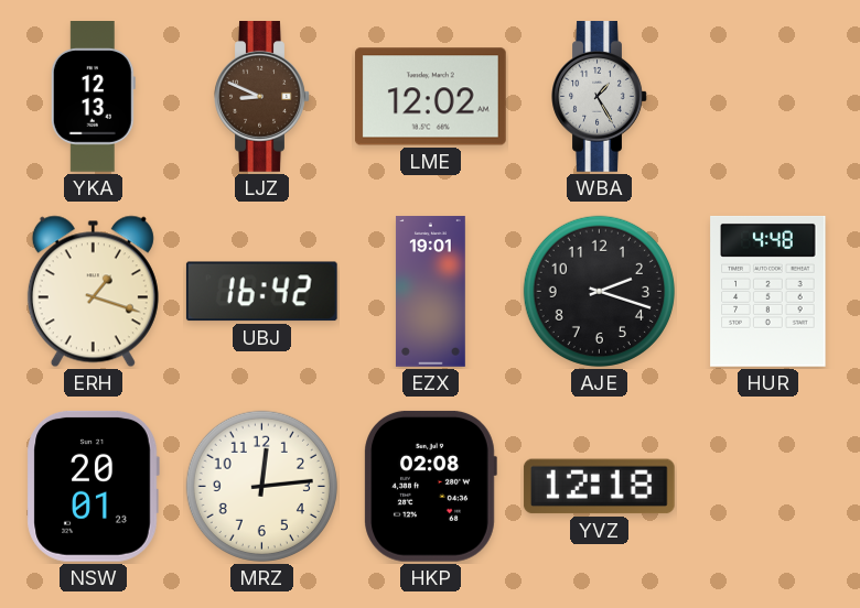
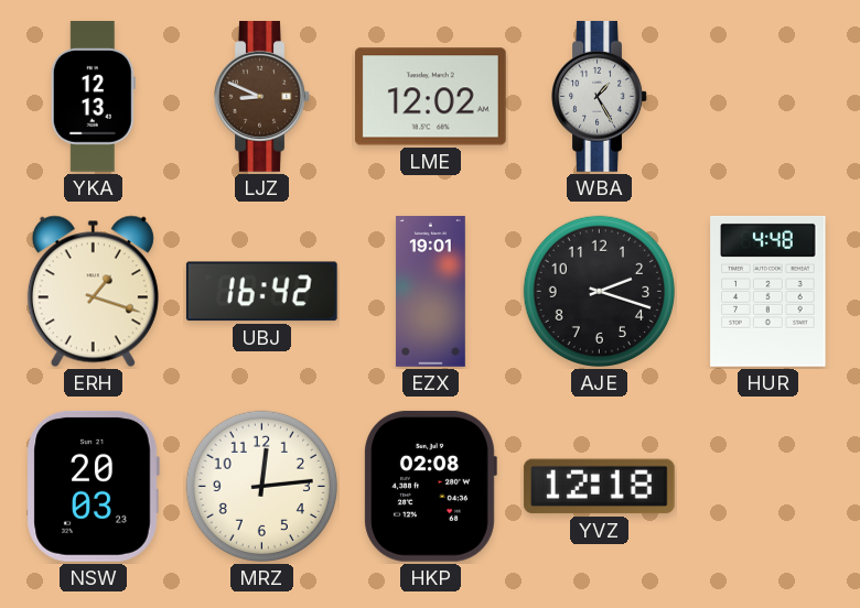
NSW: 20:01 -> 20:03 (93, 486)
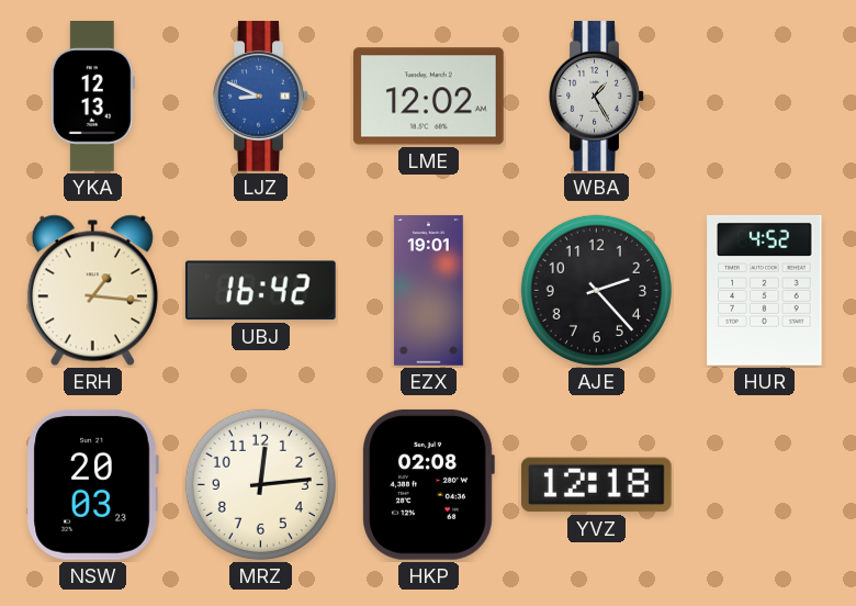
LJZ dial: brown -> blue (261, 97)
ERH: 1:18 -> 1:16 (92, 291)
AJE: 2:18 -> 2:23 (596, 290)
HUR: 4:48 -> 4:52 (765, 290)
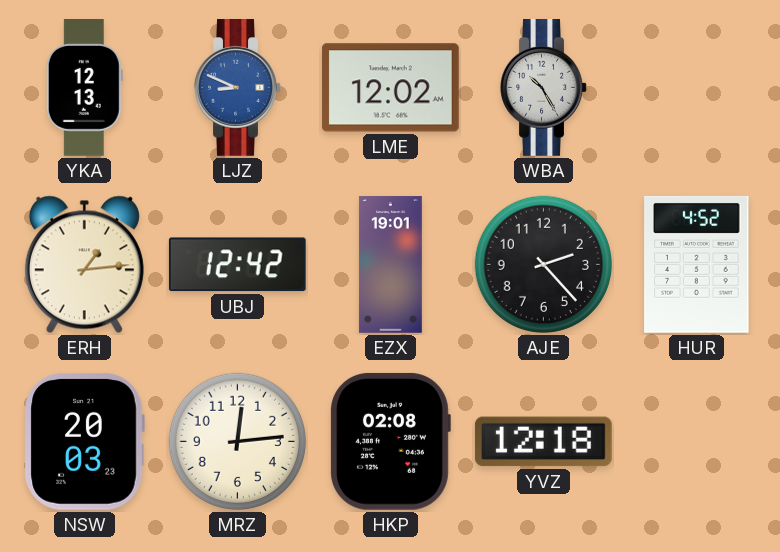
WBA: 1:25 -> 10:25 (544, 88)
ERH: 1:16 -> 1:14 (84, 265)
UBJ: 16:42 -> 12:42 (237, 265)
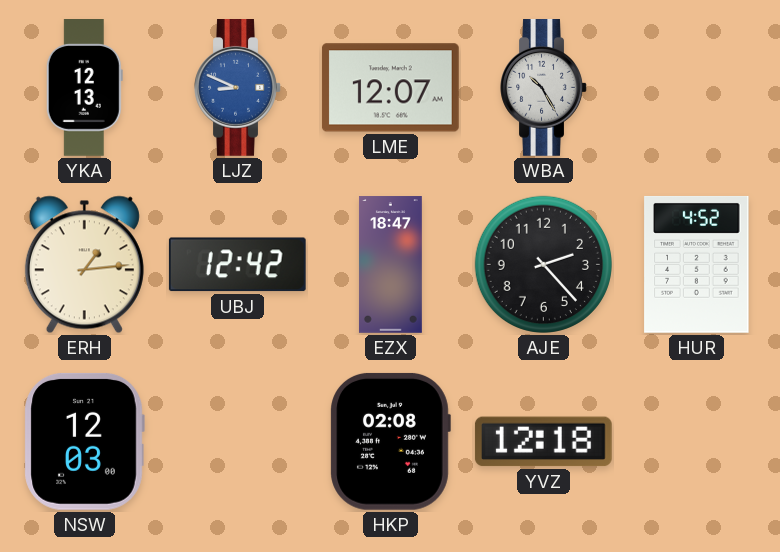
LME: 12:02 -> 12:07 (390, 88)
EZX: 19:01 -> 18:47 (391, 265)
NSW: 20:03 -> 12:03 (84, 441)
MRZ: 12:14 -> none (237, 441)
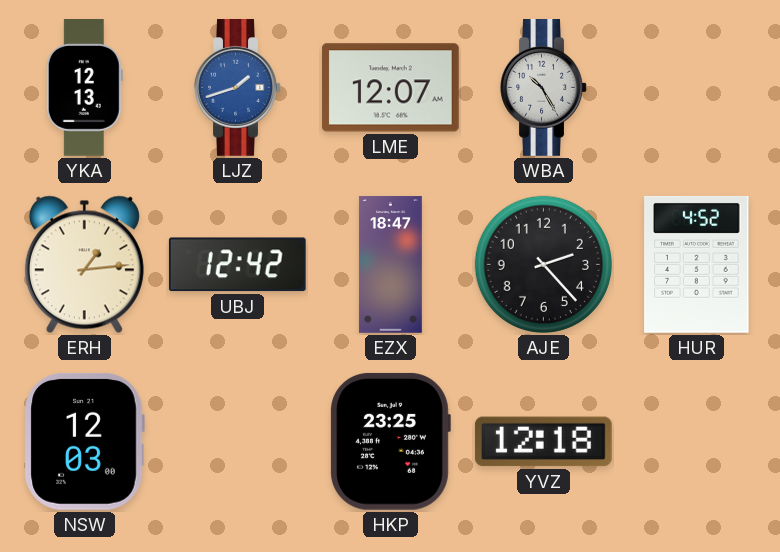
LJZ: 8:49 -> 1:42 (238, 88)
HKP: 02:08 -> 23:25 (390, 441)
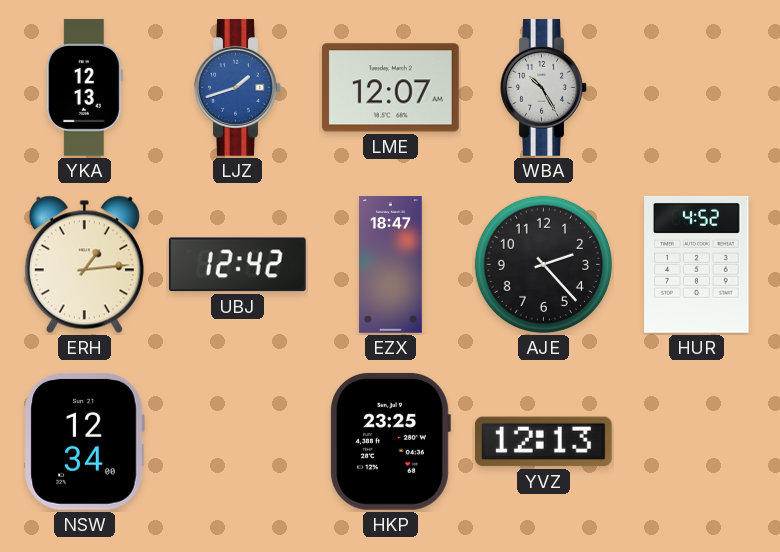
NSW: 12:03 -> 12:34 (84, 441)
YVZ: 12:18 -> 12:13 (543, 442)
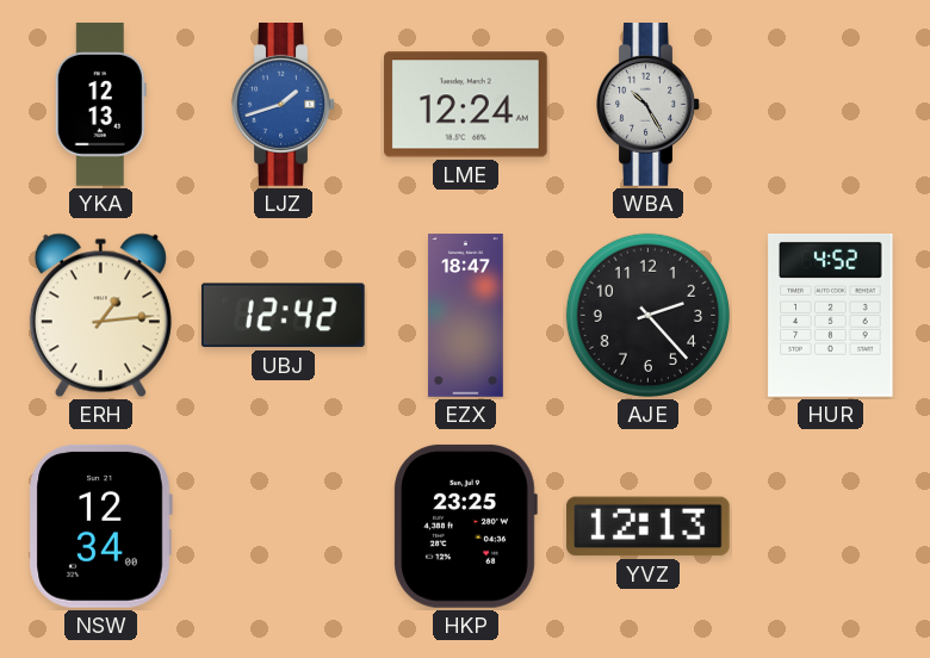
LME: 12:07 -> 12:24 (465, 105)
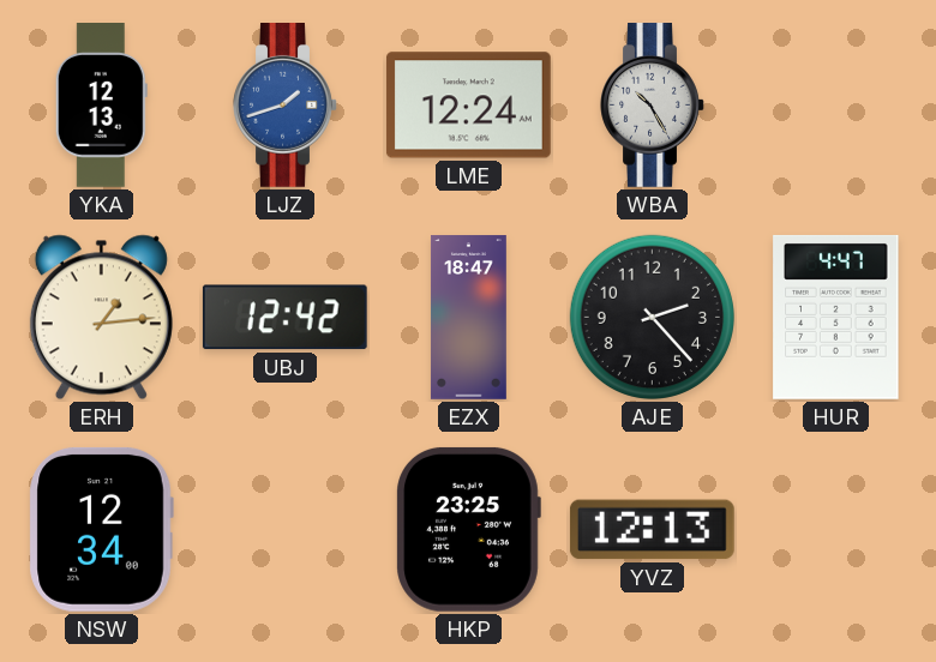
HUR: 4:52 -> 4:47 (836, 317)
